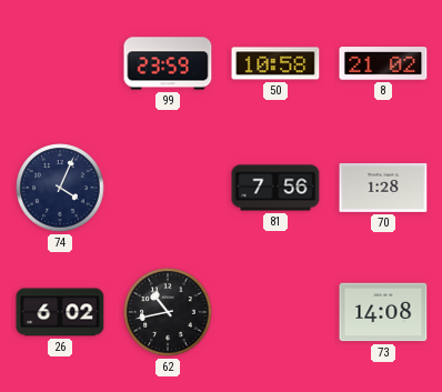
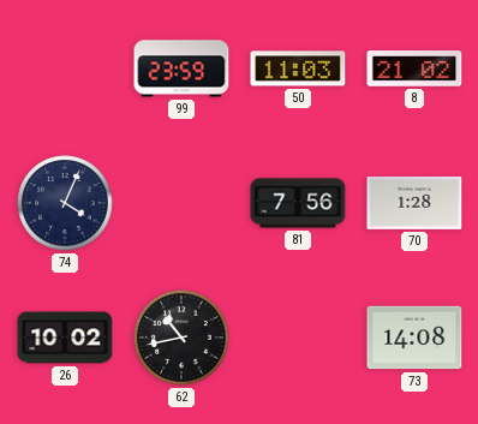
50: 10:58 -> 11:03 (298, 68)
26: 6:02 -> 10:02 (65, 338)
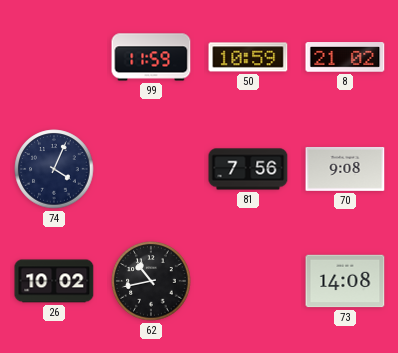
99: 23:59 -> 11:59 (151, 57)
50: 11:03 -> 10:59 (248, 57)
70: 1:28 -> 9:08 (345, 169)
